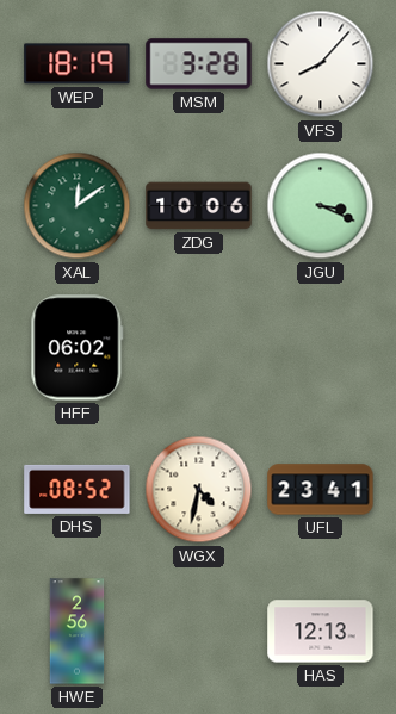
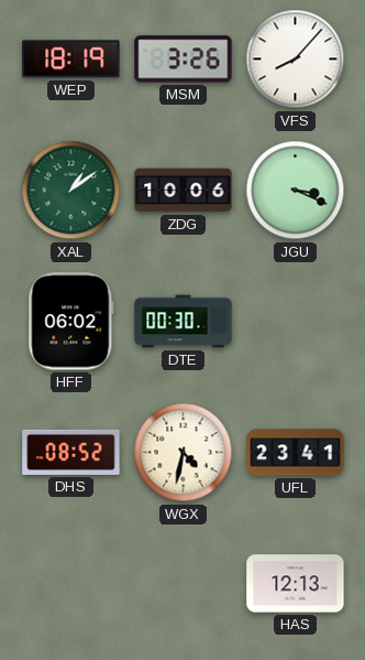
MSM: 3:28 -> 3:26 (184, 59)
XAL: 12:09 -> 1:09 (71, 191)
DTE: none -> 00:30 (184, 322)
HWE: 2:56 -> none (78, 632)
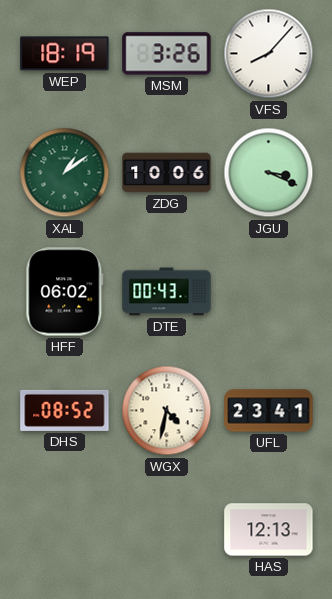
DTE: 00:30 -> 00:43 (167, 292)
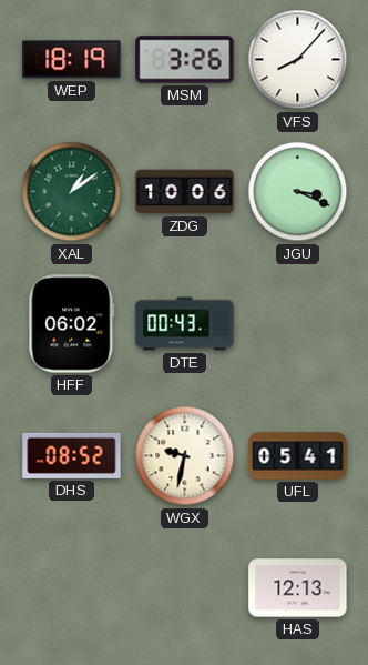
WGX: 4:32 -> 9:32 (185, 456)
UFL: 23:41 -> 05:41 (298, 456)
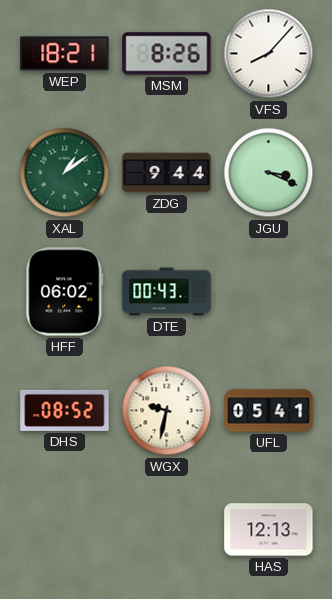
WEP: 18:19 -> 18:21 (65, 54)
MSM: 3:26 -> 8:26 (167, 54)
ZDG: 10:06 -> 9:44 (167, 173)
